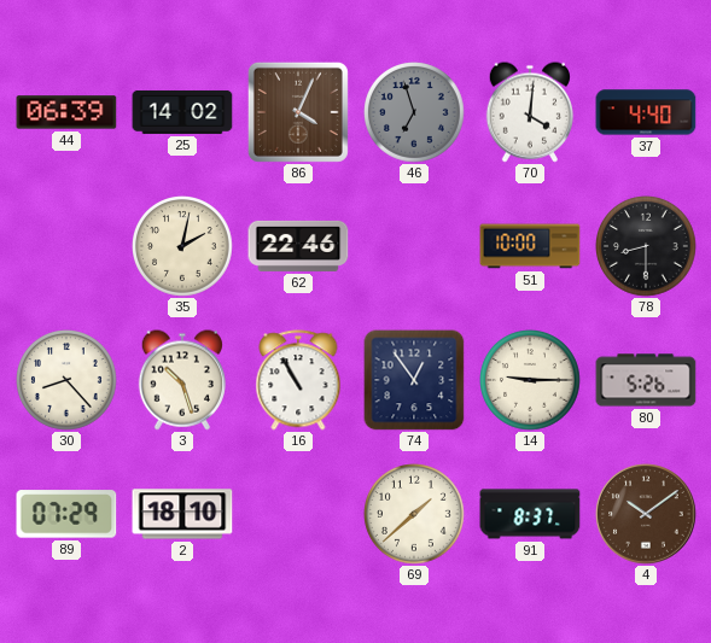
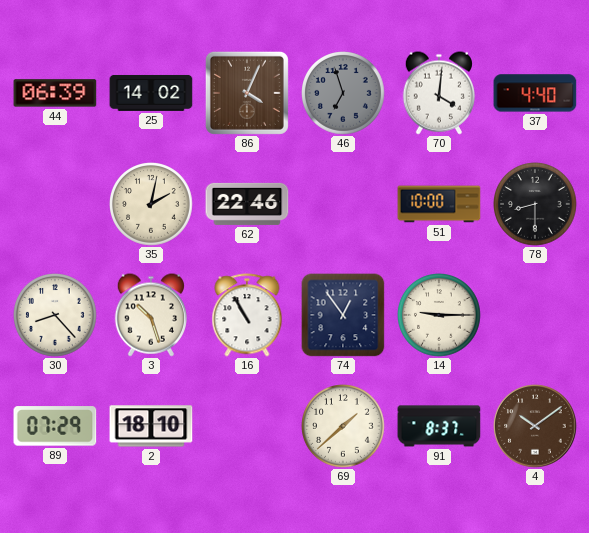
80: 5:26 -> none (646, 380)
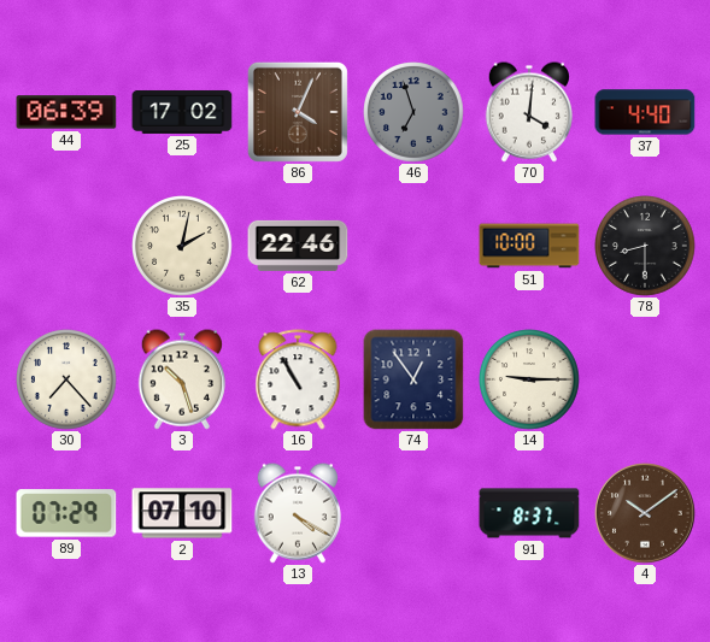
25: 14:02 -> 17:02 (182, 112)
30: 8:23 -> 7:23 (68, 381)
2: 18:10 -> 07:10 (182, 513)
13: none -> 4:20 (298, 513)
69: 1:38 -> none (344, 427)
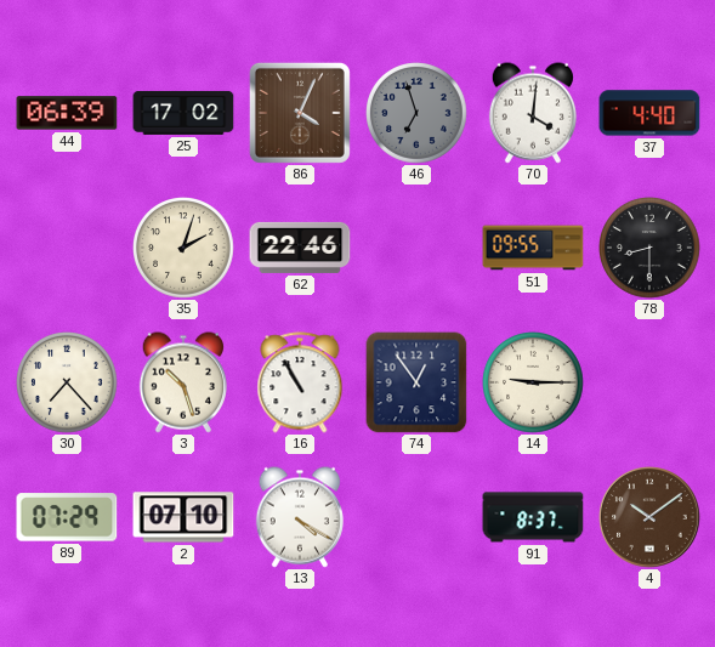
35: 2:02 -> 2:03 (185, 249)
51: 10:00 -> 09:55 (533, 248)
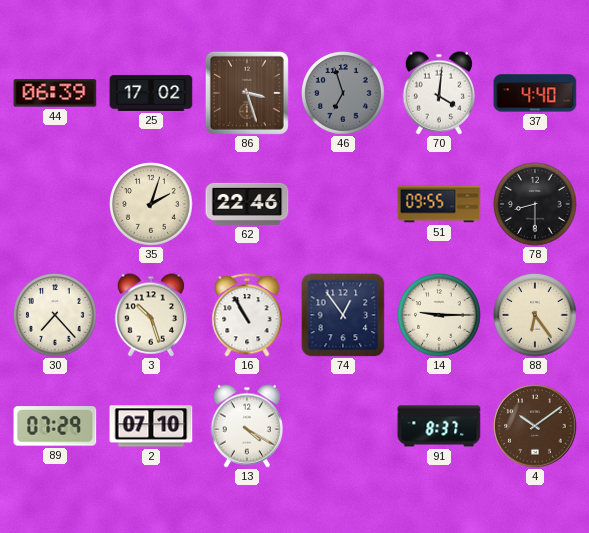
86: 4:04 -> 3:27 (247, 93)
88: none -> 6:24 (536, 316)
